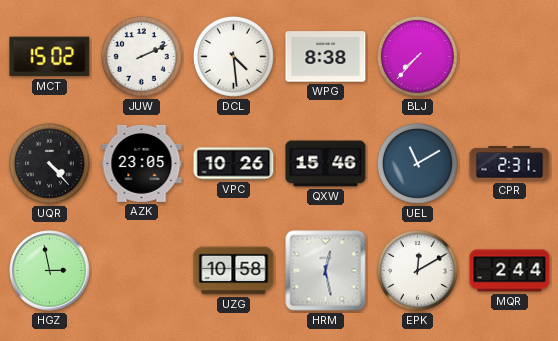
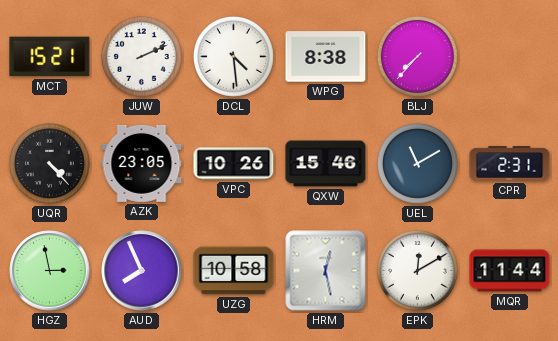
MCT: 15:02 -> 15:21 (50, 57)
AUD: none -> 7:56 (142, 271)
MQR: 2:44 -> 11:44 (510, 271)
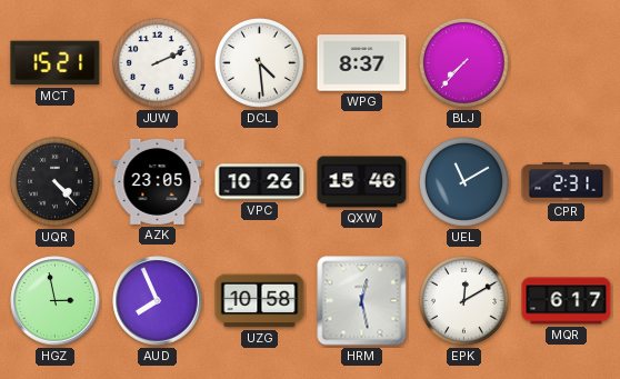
WPG: 8:38 -> 8:37 (362, 63)
MQR: 11:44 -> 6:17 (567, 301)
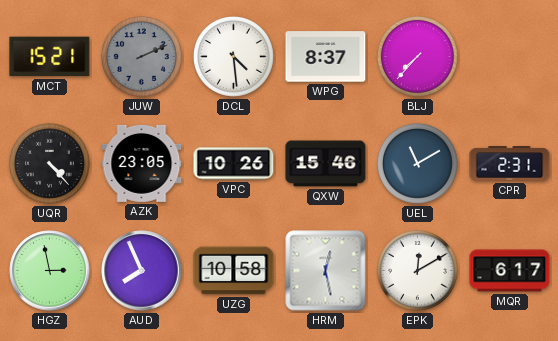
JUW dial: white -> grey (142, 57)
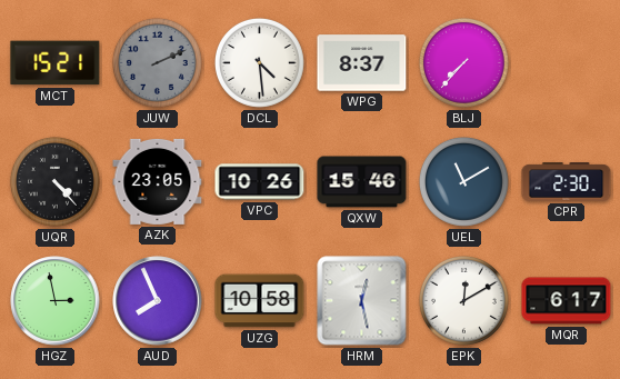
CPR: 2:31 -> 2:30 (567, 182)
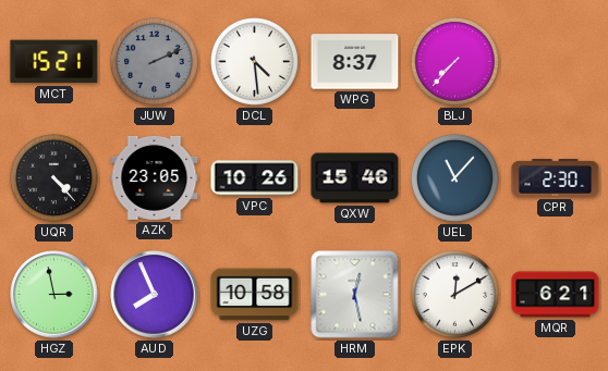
UEL: 11:10 -> 11:07 (455, 178)
MQR: 6:17 -> 6:21 (556, 295)
